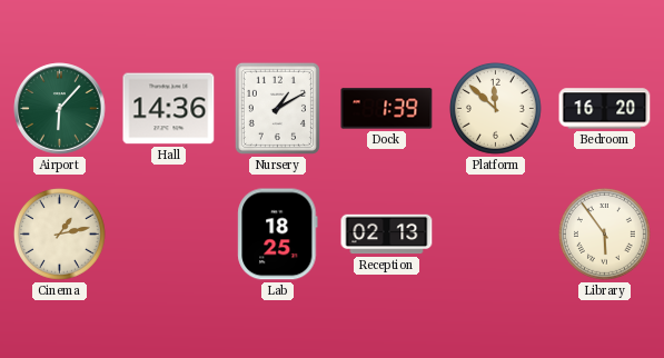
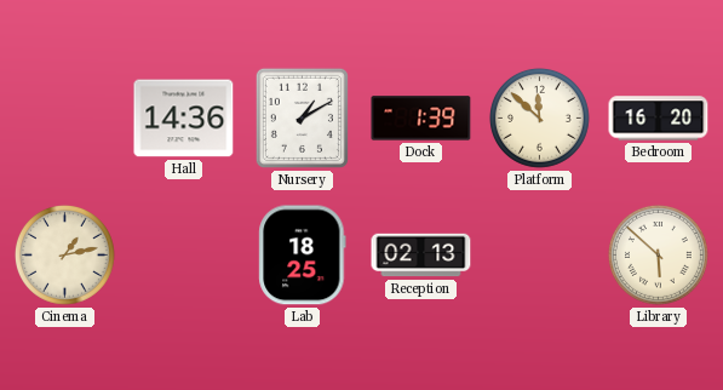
Airport: 6:07 -> none (60, 109)
Library: 5:54 -> 5:52 (658, 254)
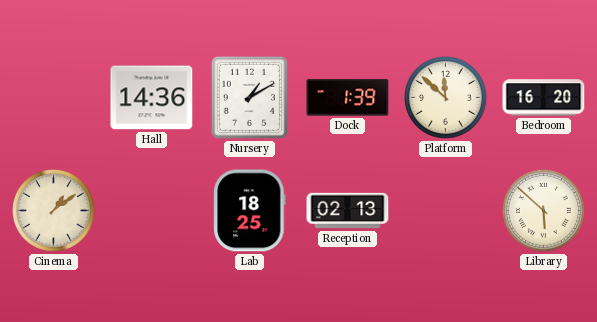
Cinema: 1:13 -> 1:09 (53, 210)
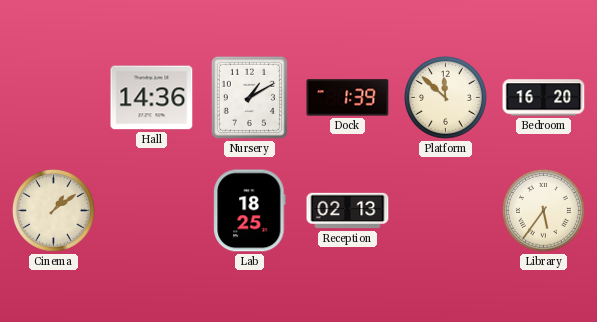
Library: 5:52 -> 5:36 (543, 210)
